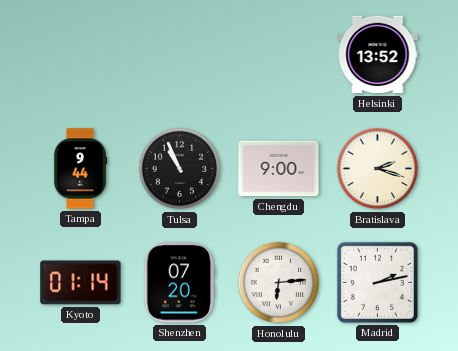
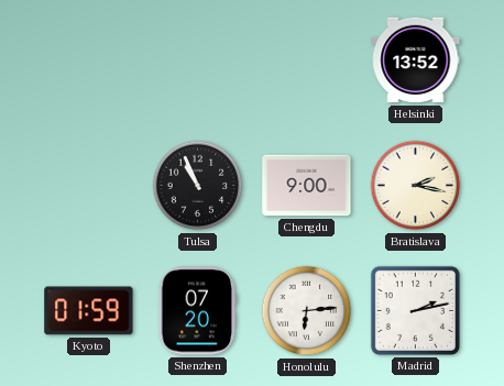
Tampa: 9:44 -> none (80, 169)
Bratislava: 2:18 -> 2:17 (416, 186)
Kyoto: 01:14 -> 01:59 (89, 311)
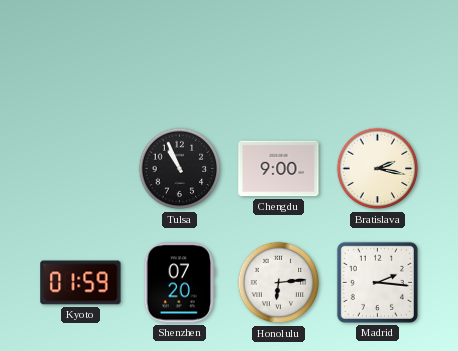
Helsinki: 13:52 -> none (416, 60)
Madrid: 2:13 -> 2:16 (377, 282)
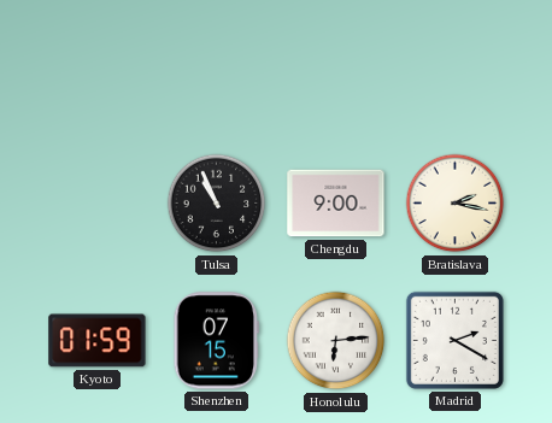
Shenzhen: 07:20 -> 07:15 (216, 341)
Madrid: 2:16 -> 2:20 (454, 340)
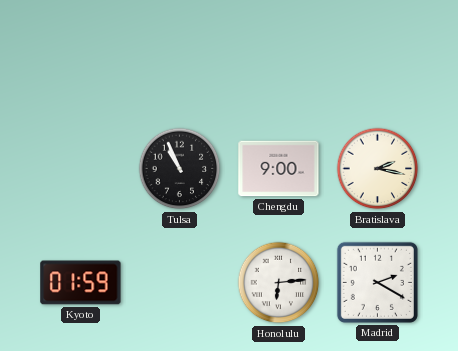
Shenzhen: 07:15 -> none (216, 341)
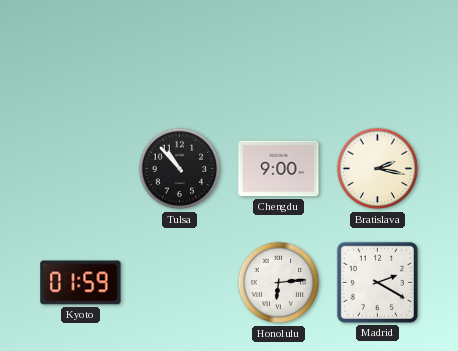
Tulsa: 10:56 -> 10:53 (180, 169)
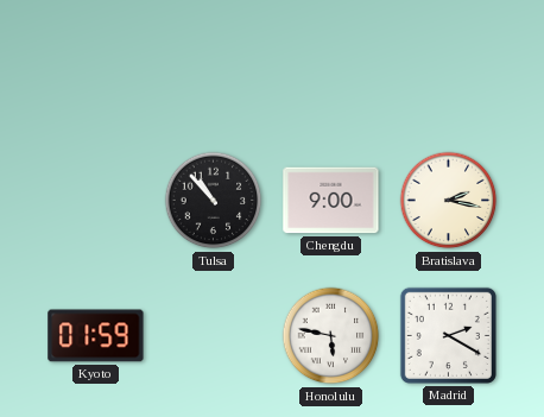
Honolulu: 6:14 -> 5:47 (331, 336)
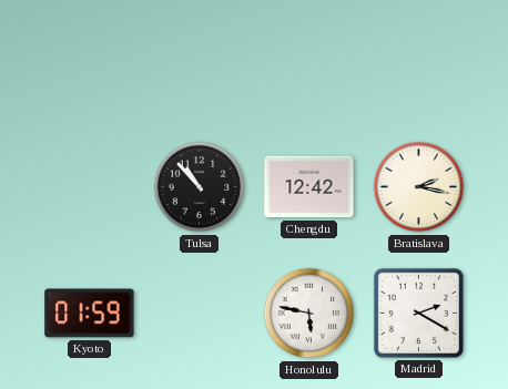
Chengdu: 9:00 -> 12:42 (309, 187)
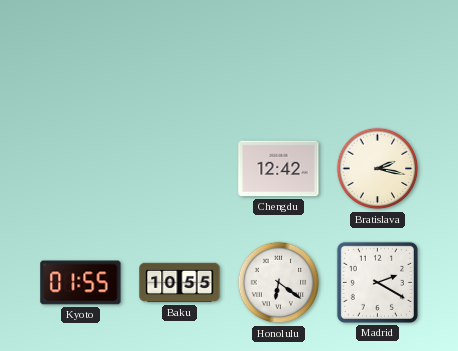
Tulsa: 10:53 -> none (200, 187)
Kyoto: 01:59 -> 01:55 (81, 283)
Baku: none -> 10:55 (180, 283)
Honolulu: 5:47 -> 6:21 (279, 283)
